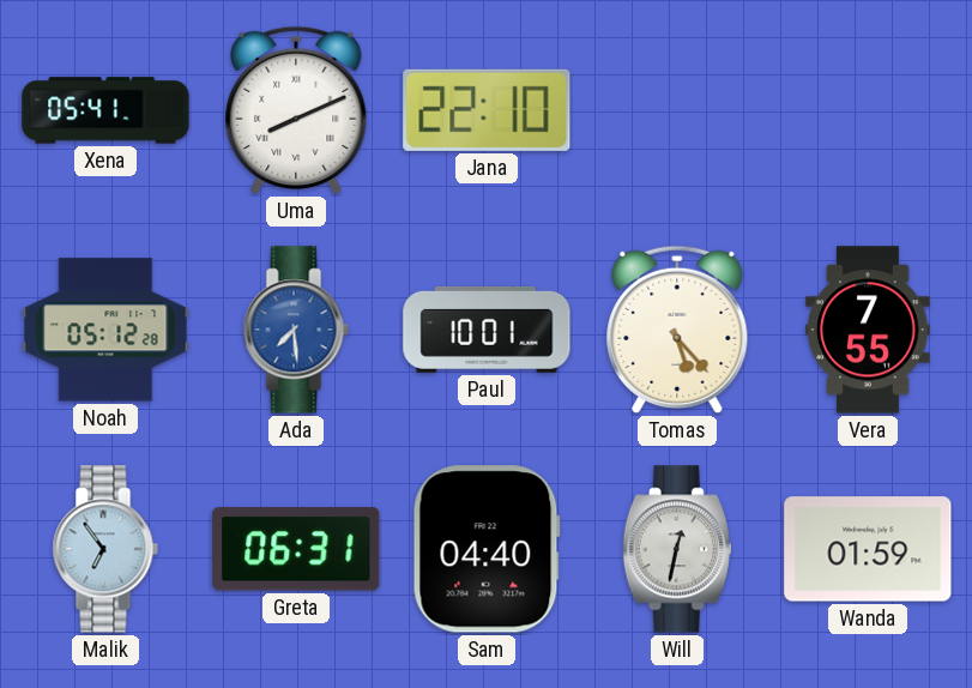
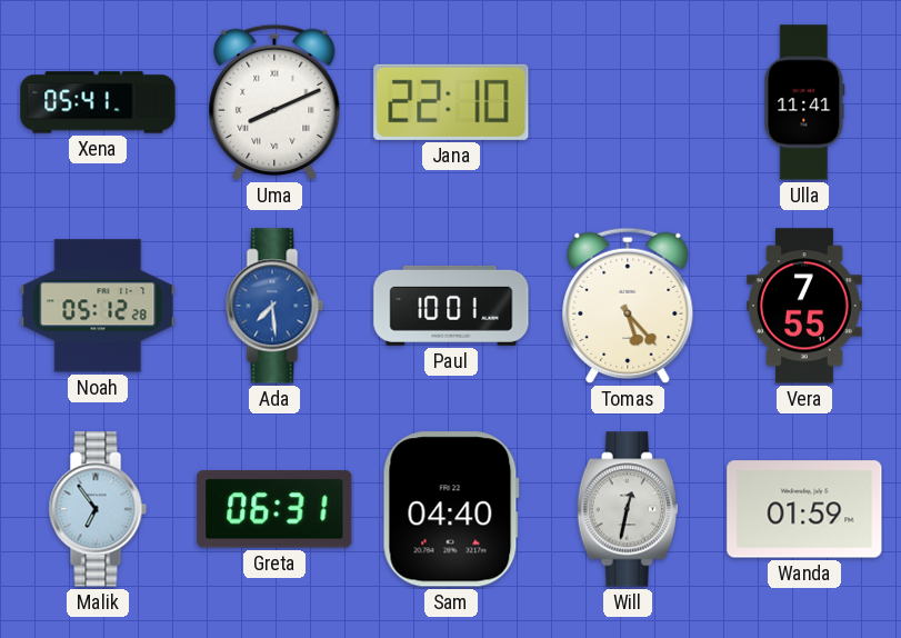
Ulla: none -> 11:41 (804, 102)
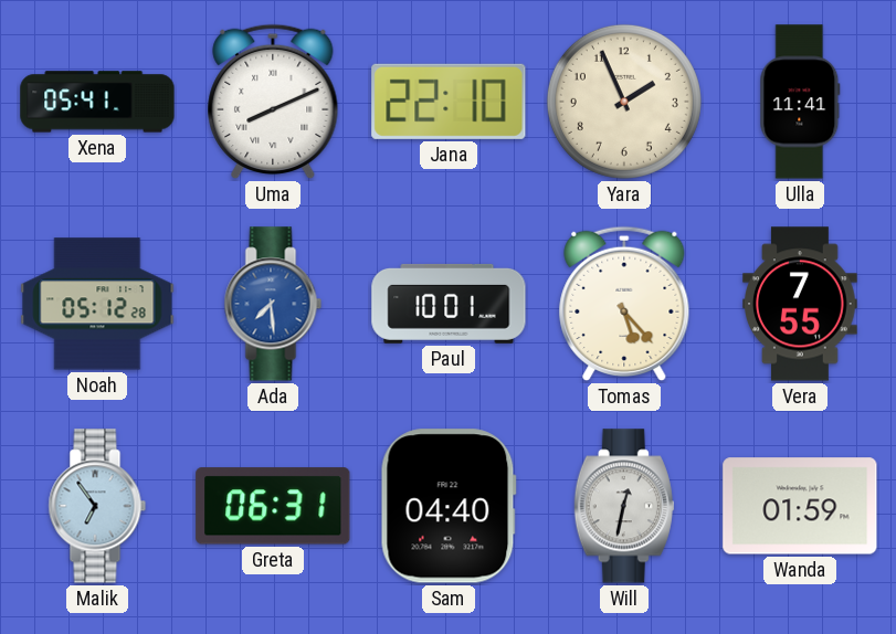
Yara: none -> 1:56 (624, 102)
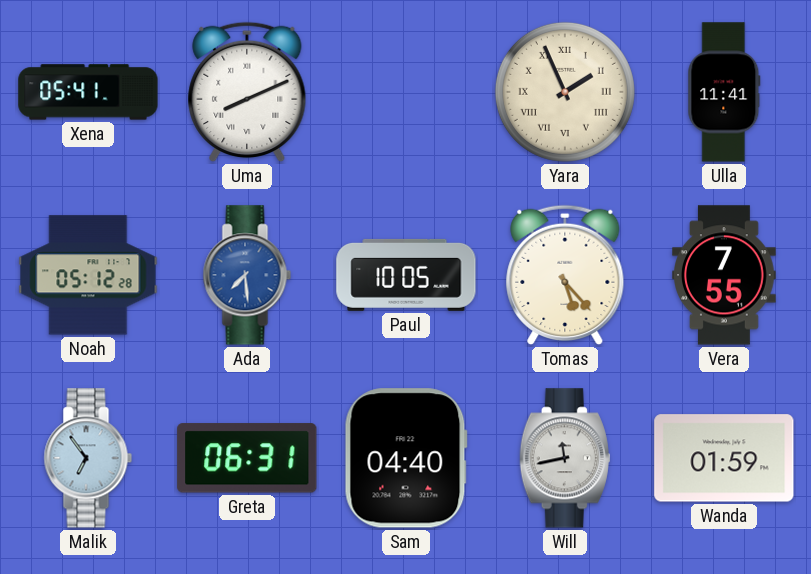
Jana: 22:10 -> none (449, 102)
Yara numerals: Arabic -> Roman (565, 92)
Paul: 10:01 -> 10:05 (406, 275)
Will: 12:32 -> 11:43 (565, 458)
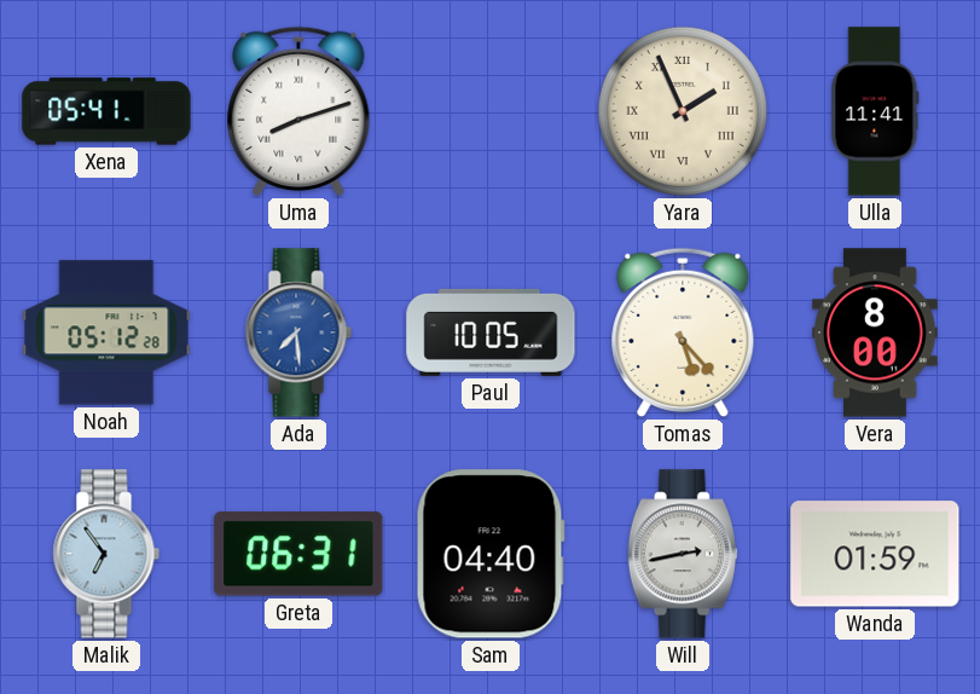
Uma: 8:11 -> 8:12 (298, 111)
Vera: 7:55 -> 8:00 (876, 332)
Will: 11:43 -> 2:43 (683, 554)
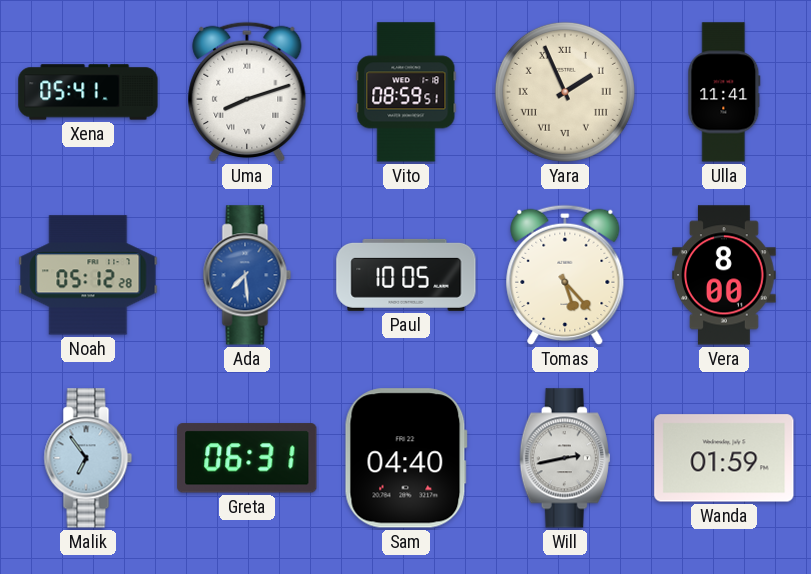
Vito: none -> 08:59 (406, 92)
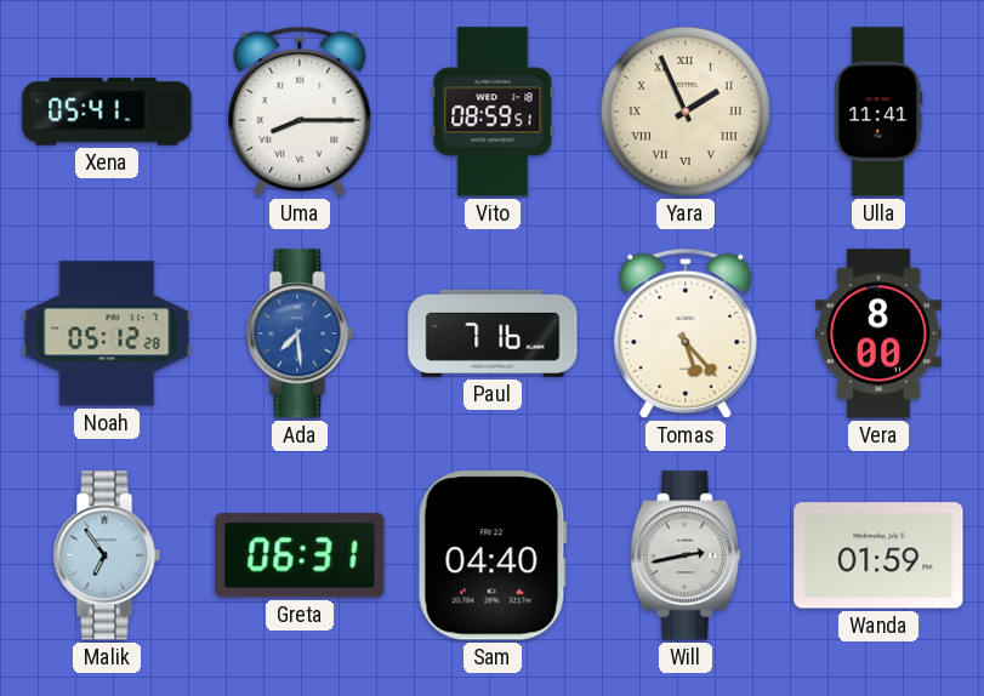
Uma: 8:12 -> 8:15 (300, 112)
Paul: 10:05 -> 7:16 (493, 333)
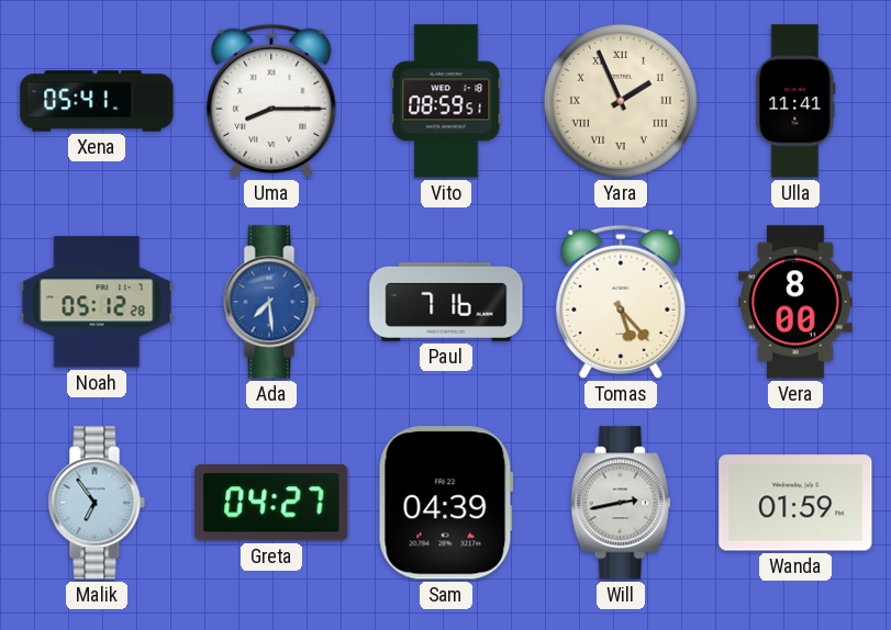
Greta: 06:31 -> 04:27 (271, 503)
Sam: 04:40 -> 04:39 (446, 503)
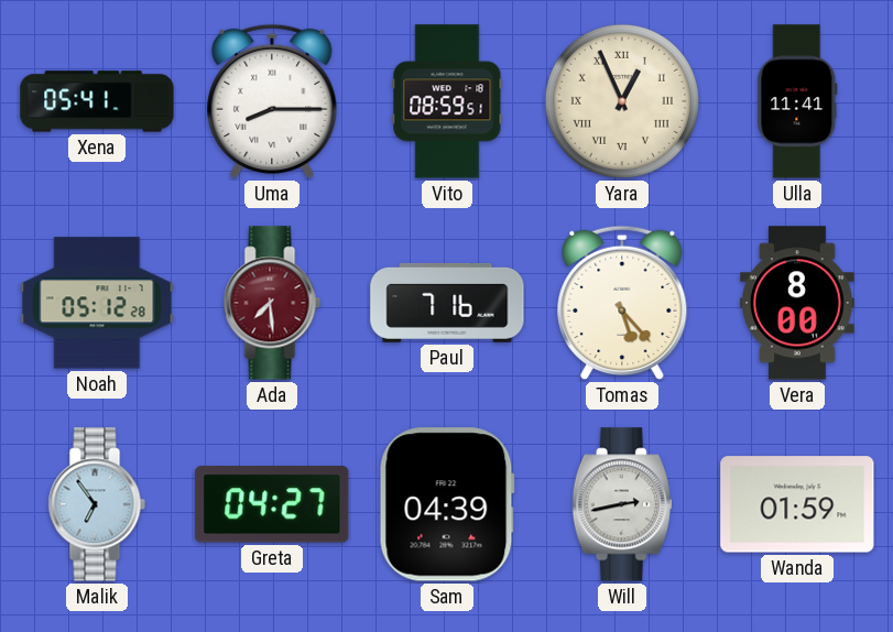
Yara: 1:56 -> 12:56 (622, 101)
Ada dial: blue -> burgundy (272, 303)
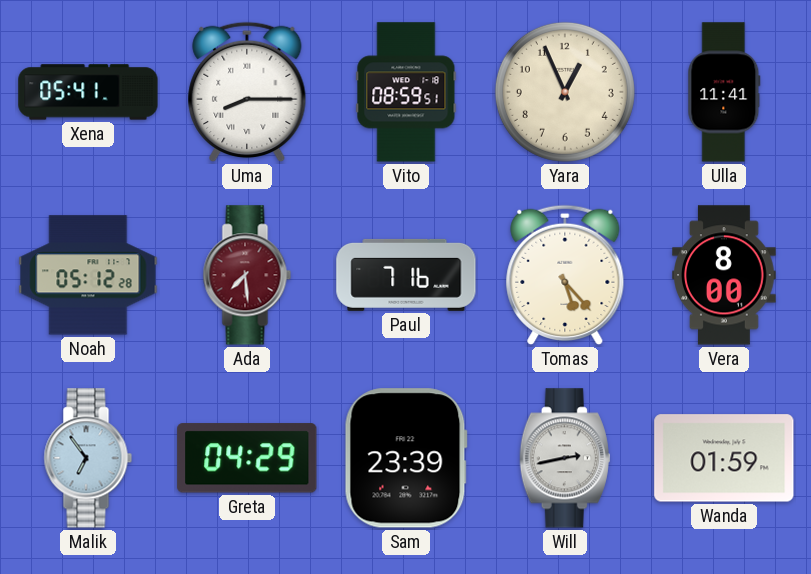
Yara numerals: Roman -> Arabic (565, 92)
Greta: 04:27 -> 04:29 (247, 458)
Sam: 04:39 -> 23:39 (406, 458)
